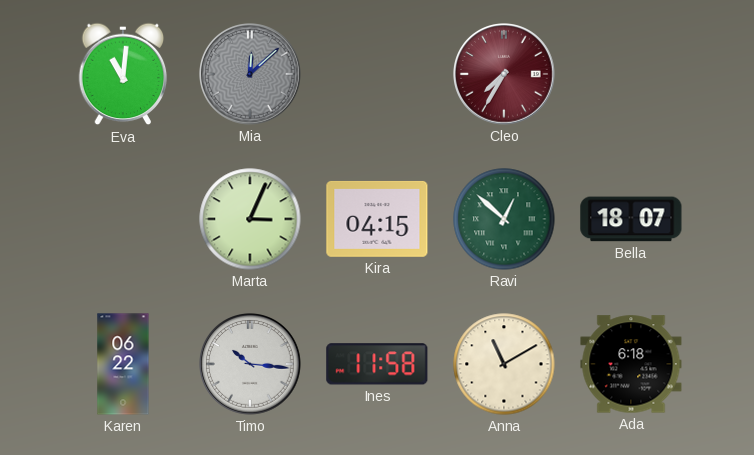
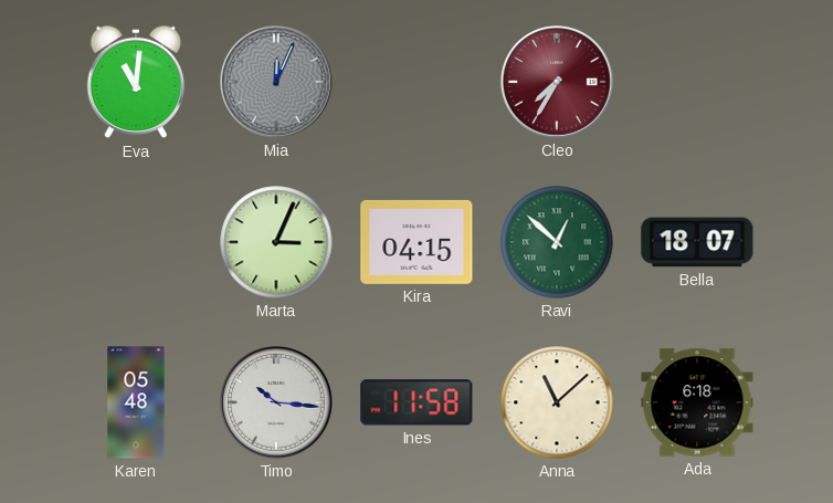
Mia: 12:08 -> 12:04 (277, 83)
Karen: 06:22 -> 05:48 (136, 402)
Anna: 11:10 -> 11:08 (557, 402)
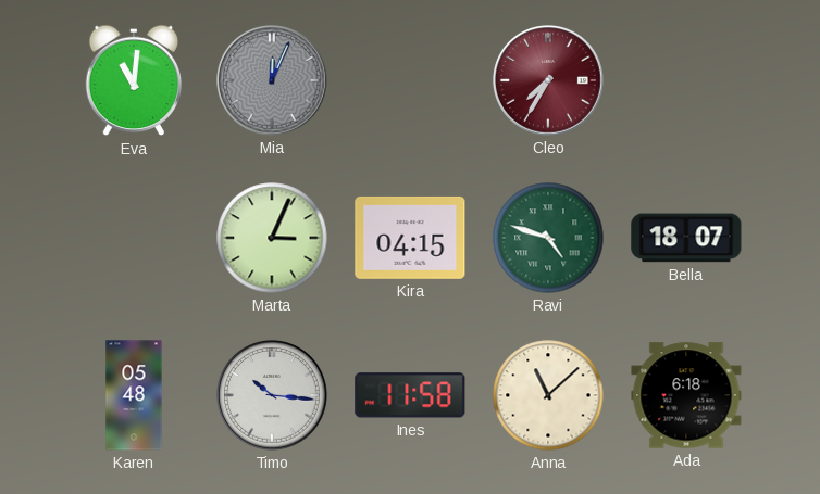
Ravi: 12:52 -> 4:48 (548, 238)
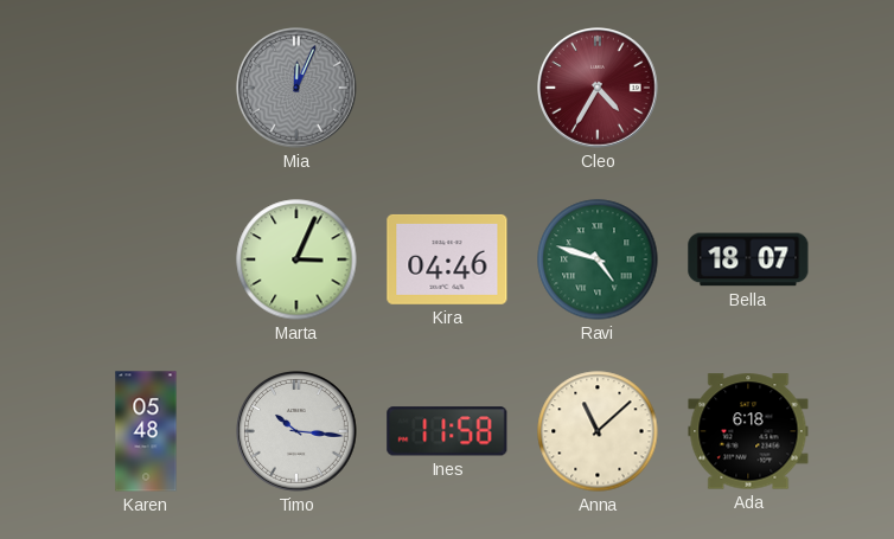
Eva: 11:01 -> none (134, 80)
Cleo: 7:35 -> 4:35 (599, 89)
Kira: 04:15 -> 04:46 (447, 259)
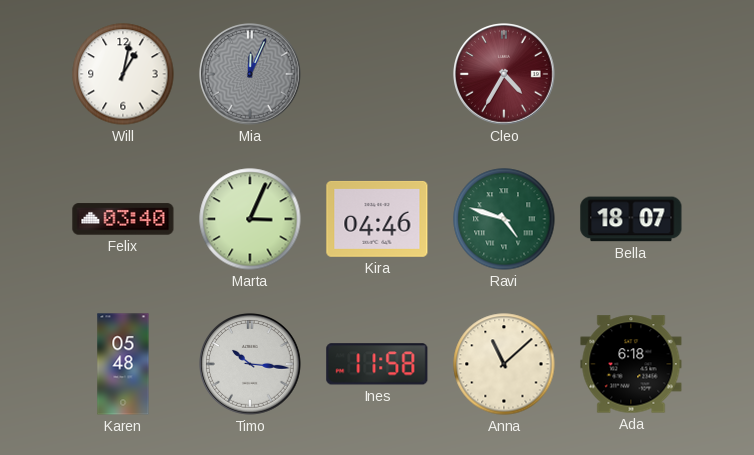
Will: none -> 1:02 (123, 74)
Felix: none -> 03:40 (123, 219)
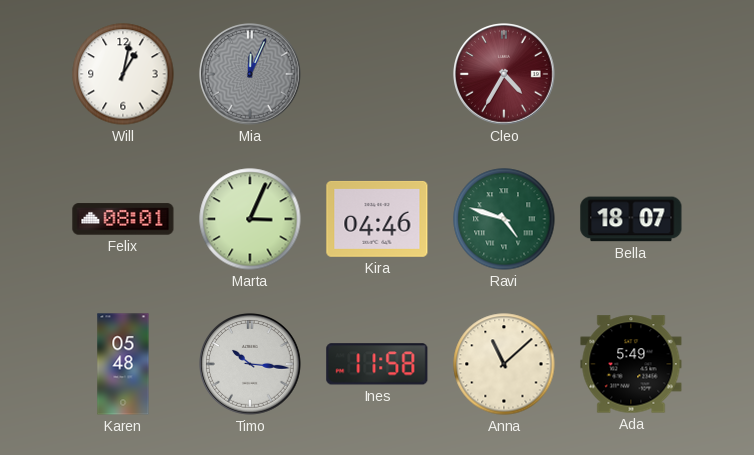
Felix: 03:40 -> 08:01 (123, 219)
Ada: 6:18 -> 5:49 (631, 364)
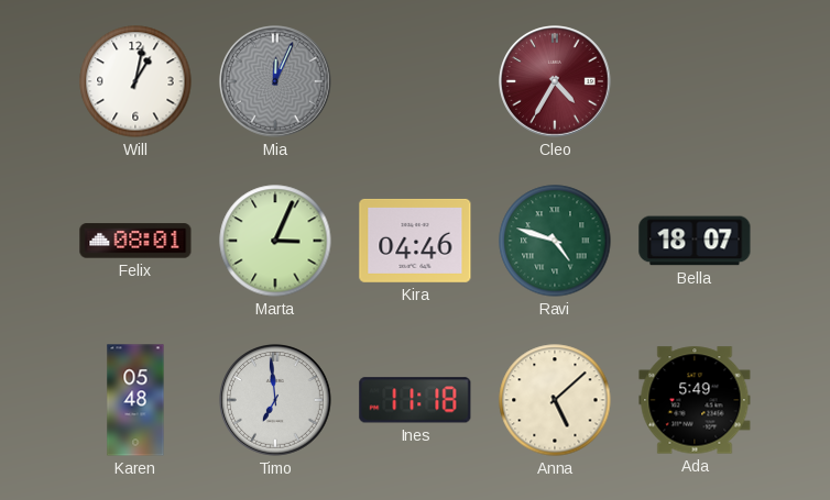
Timo: 10:16 -> 6:59 (276, 401)
Ines: 11:58 -> 11:18 (415, 400)
Anna: 11:08 -> 5:08 (555, 400)
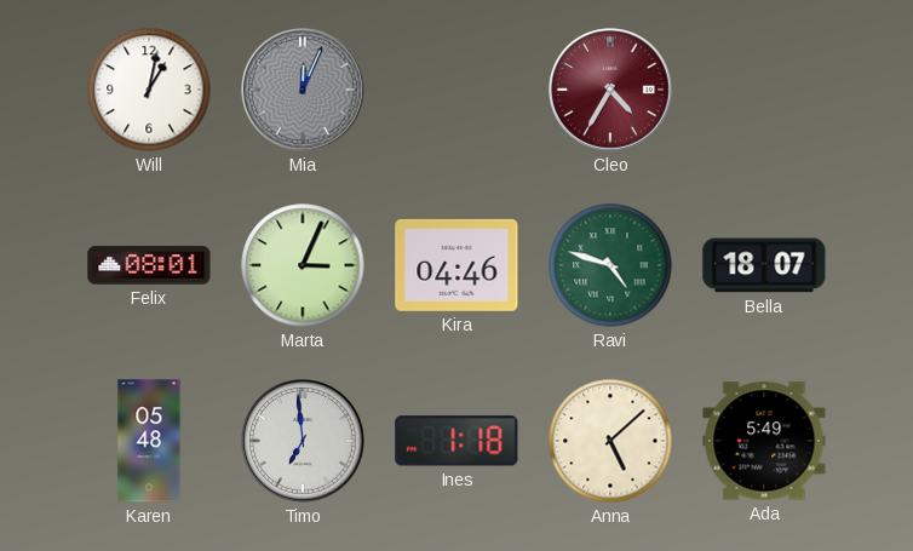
Ines: 11:18 -> 1:18 (456, 441)
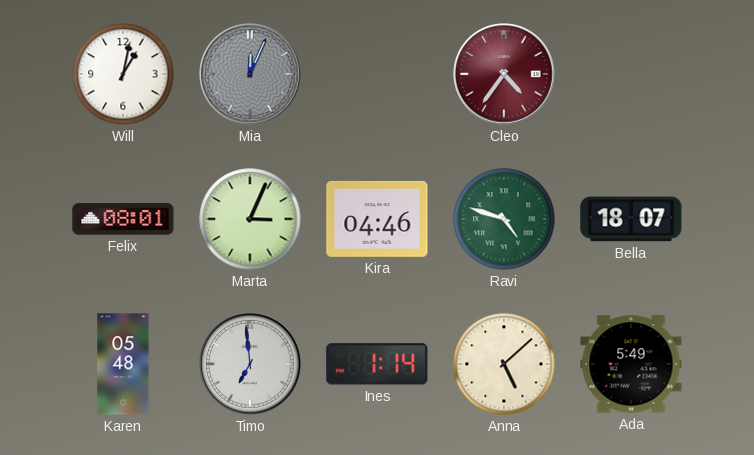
Cleo: 4:35 -> 4:36 (505, 75)
Ines: 1:18 -> 1:14 (377, 364)
